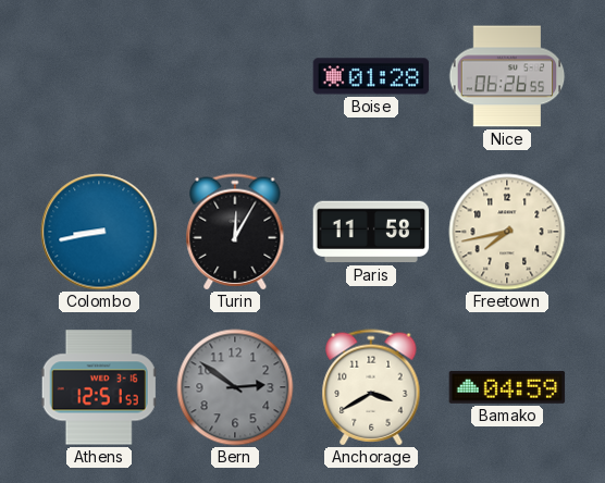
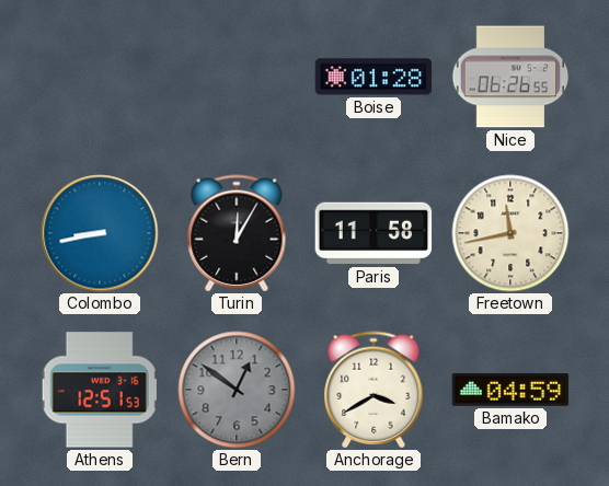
Freetown: 7:43 -> 11:43 (510, 233)
Bern: 2:51 -> 12:51 (237, 390)
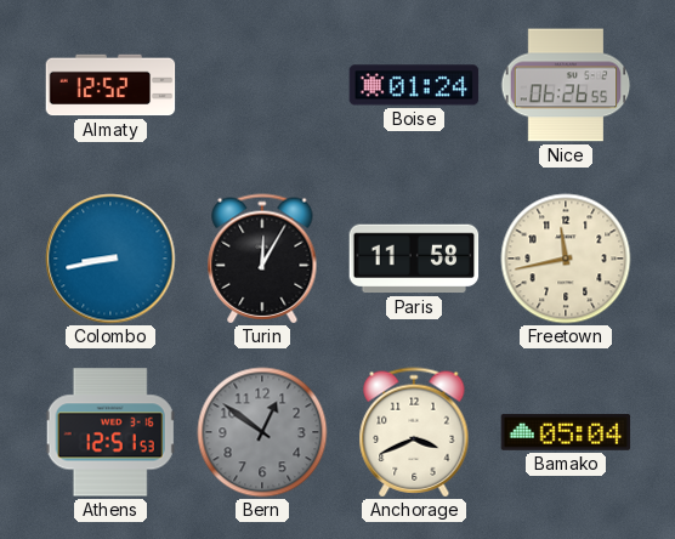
Almaty: none -> 12:52 (110, 85)
Boise: 01:28 -> 01:24 (414, 85)
Anchorage: 3:40 -> 3:41 (414, 432)
Bamako: 04:59 -> 05:04 (566, 433)
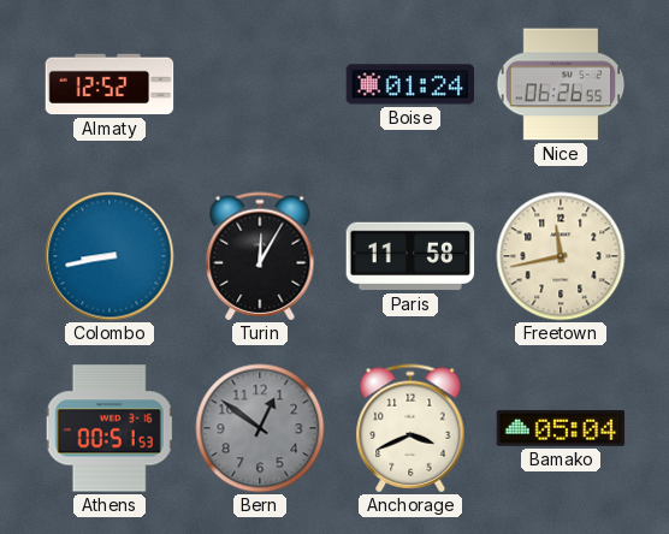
Athens: 12:51 -> 00:51 (109, 428)
